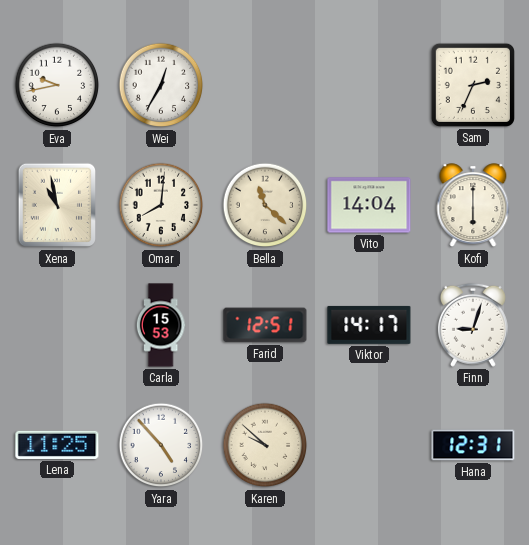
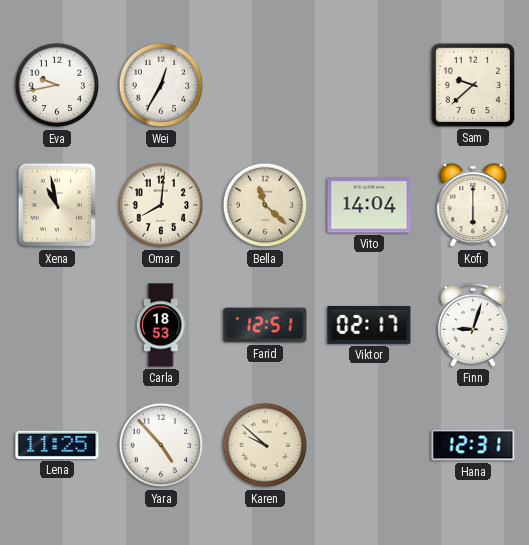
Sam: 2:34 -> 9:38 (473, 85)
Carla: 15:53 -> 18:53 (161, 325)
Viktor: 14:17 -> 02:17 (369, 325)
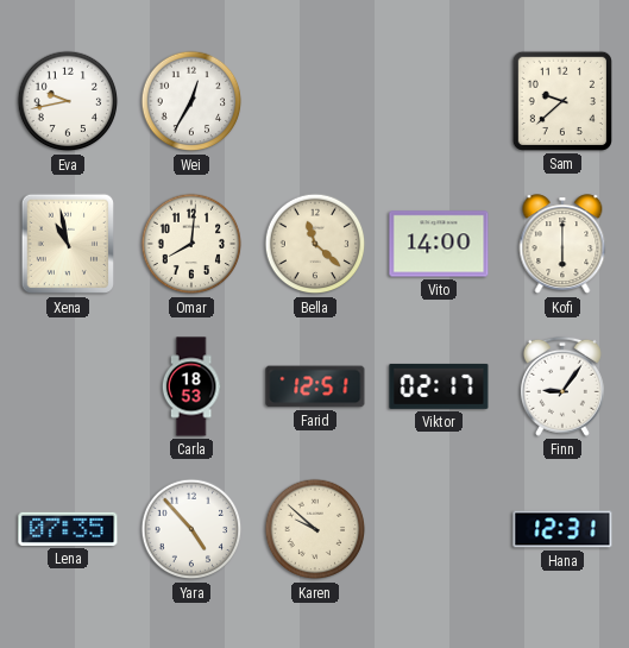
Vito: 14:04 -> 14:00 (439, 244)
Finn: 9:03 -> 9:06 (562, 386)
Lena: 11:25 -> 07:35 (68, 529)
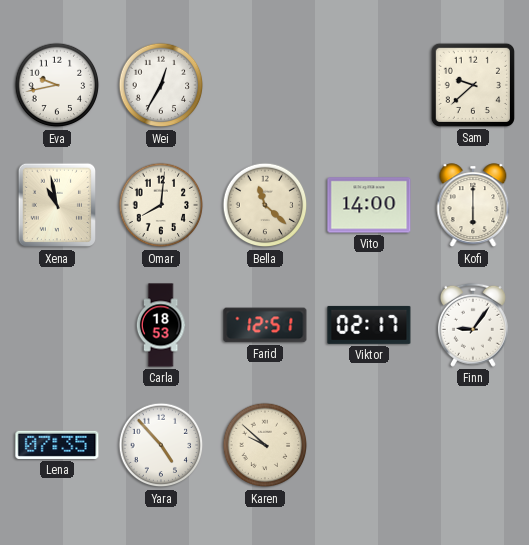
Hana: 12:31 -> none (562, 529)
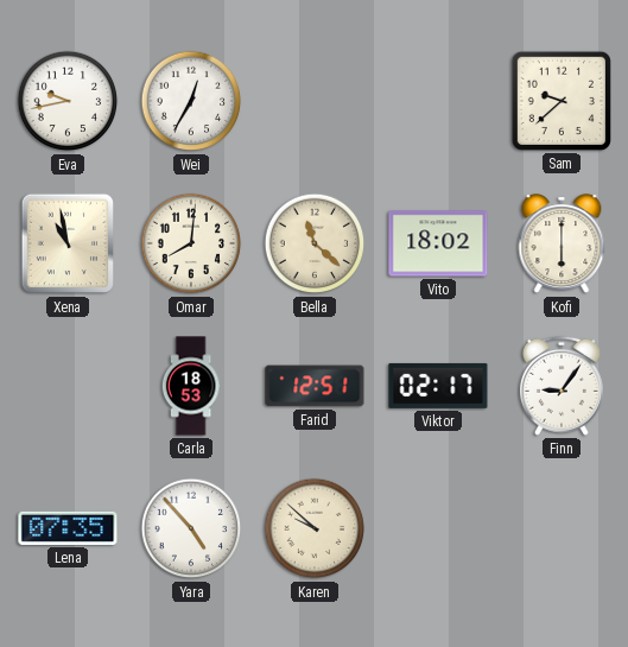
Vito: 14:00 -> 18:02 (438, 243)
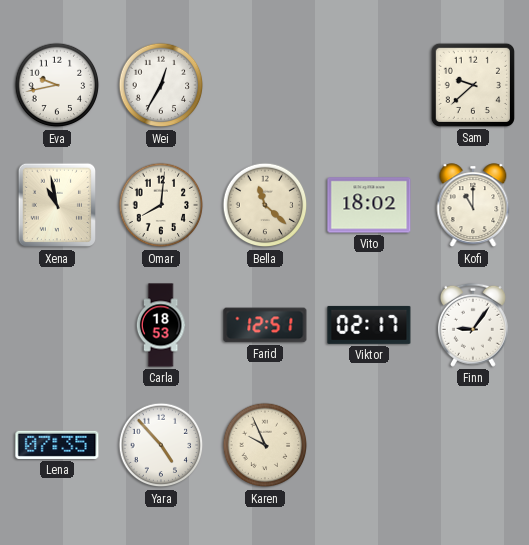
Kofi: 6:00 -> 11:00 (473, 206)
Karen: 9:52 -> 9:56 (265, 445)
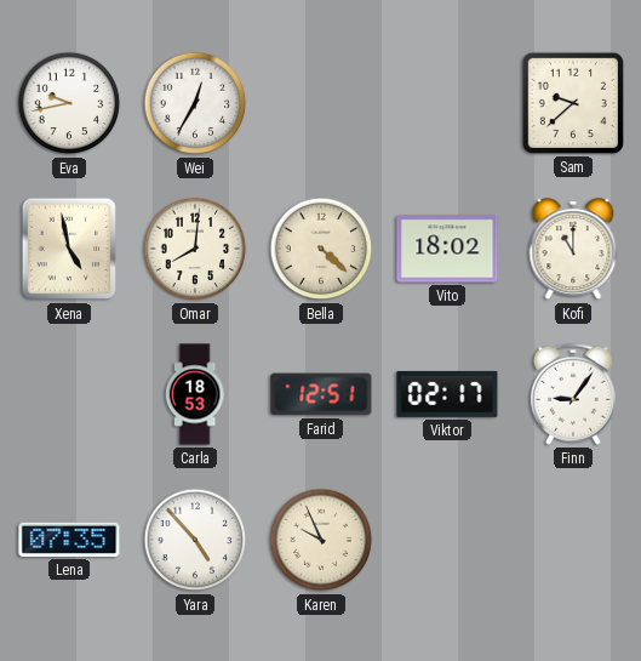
Xena: 10:58 -> 4:58 (68, 249)
Bella: 11:22 -> 4:22 (321, 249)
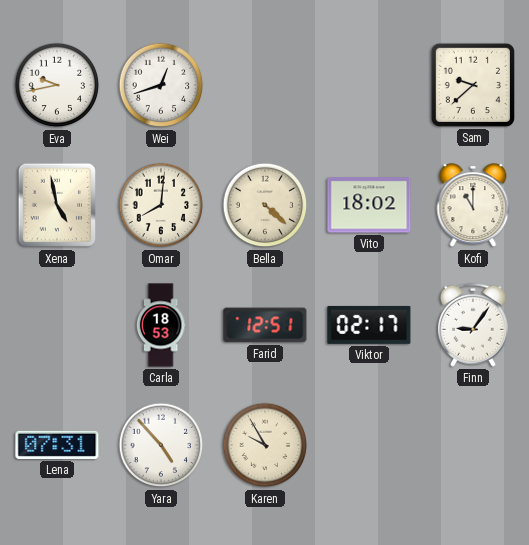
Wei: 12:35 -> 12:42 (161, 85)
Lena: 07:35 -> 07:31 (57, 445)
Karen: 9:56 -> 9:55 (265, 445)
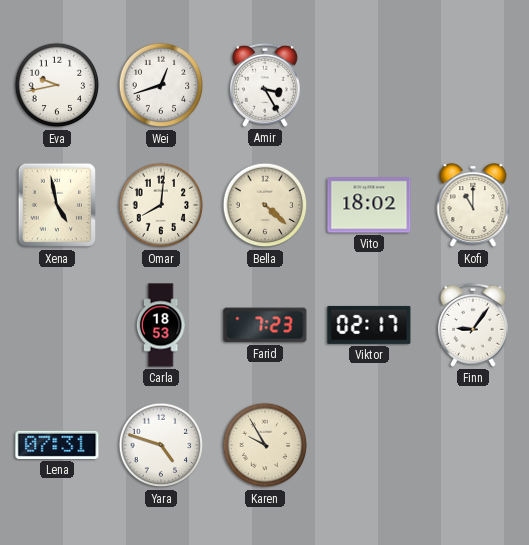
Amir: none -> 3:25 (265, 85)
Sam: 9:38 -> none (473, 85)
Farid: 12:51 -> 7:23 (265, 325)
Yara: 4:53 -> 4:48 (161, 445)
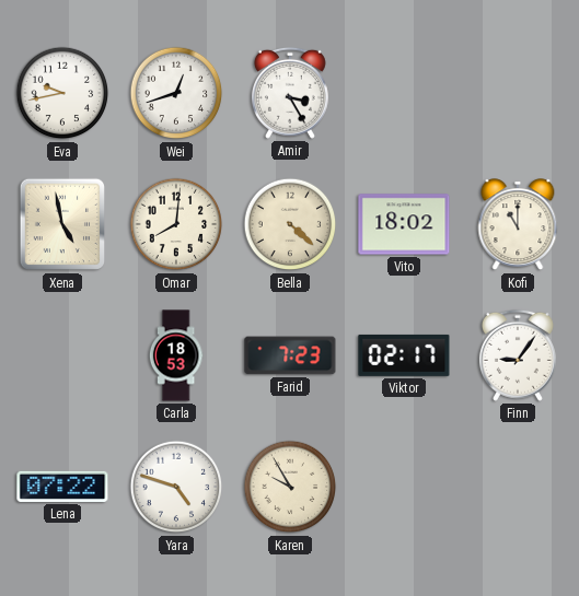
Lena: 07:31 -> 07:22 (62, 487)
